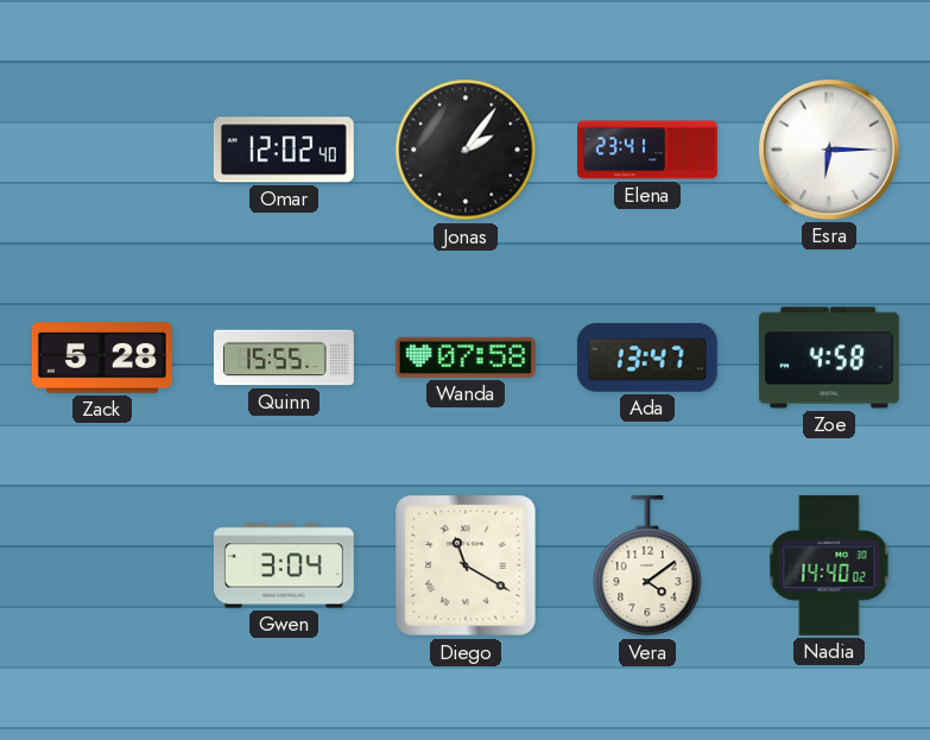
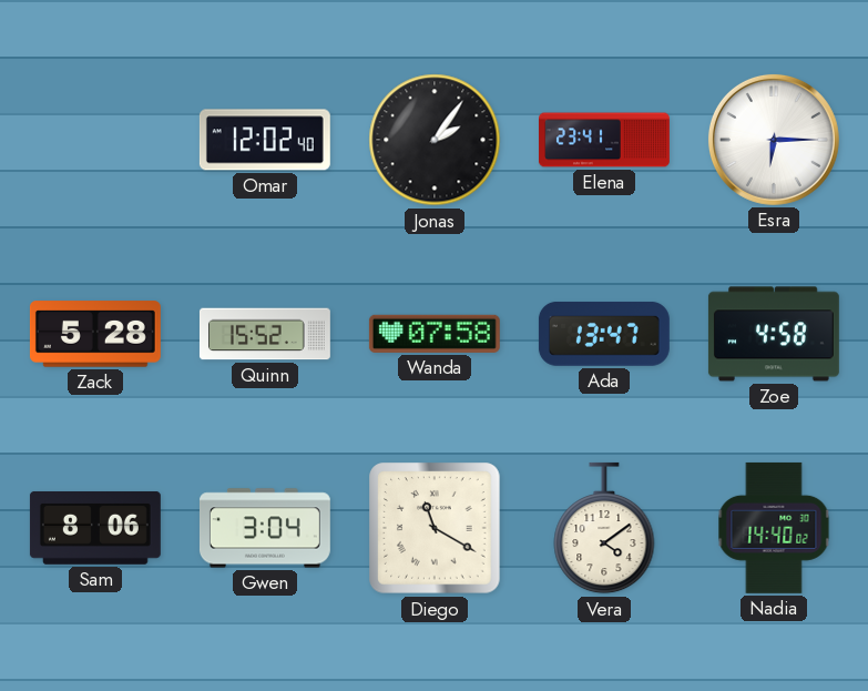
Quinn: 15:55 -> 15:52 (265, 334)
Sam: none -> 8:06 (95, 528)
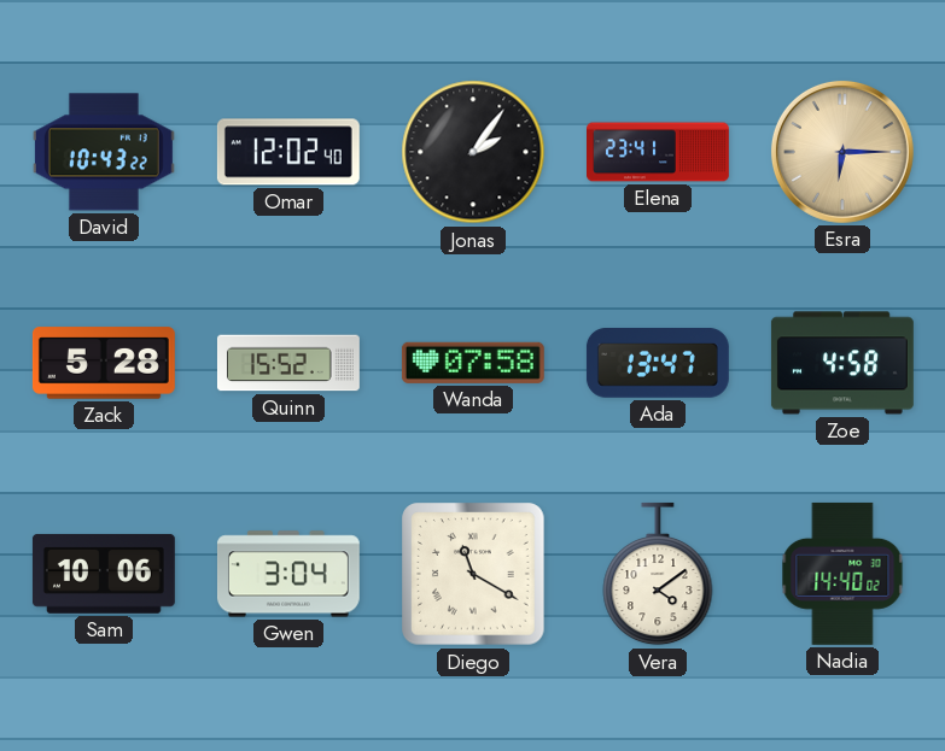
David: none -> 10:43 (104, 152)
Esra dial: white -> champagne (842, 152)
Sam: 8:06 -> 10:06 (104, 574)
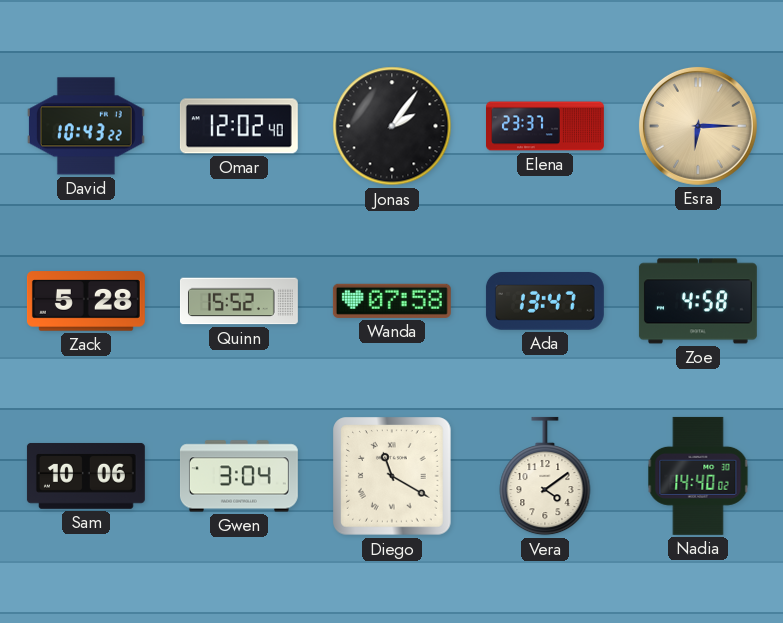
Elena: 23:41 -> 23:37 (546, 126)
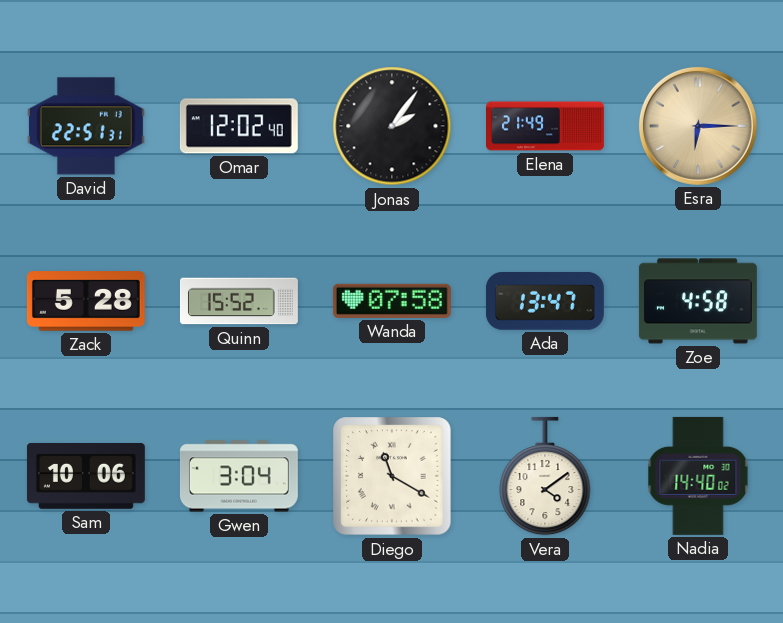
David: 10:43 -> 22:51 (86, 126)
Elena: 23:37 -> 21:49 (546, 126)
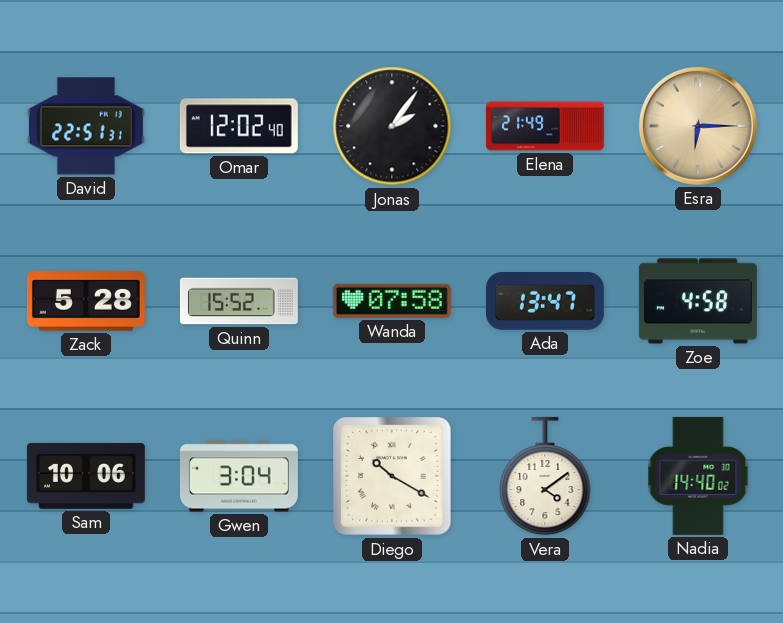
Diego: 11:20 -> 10:20 (392, 476)
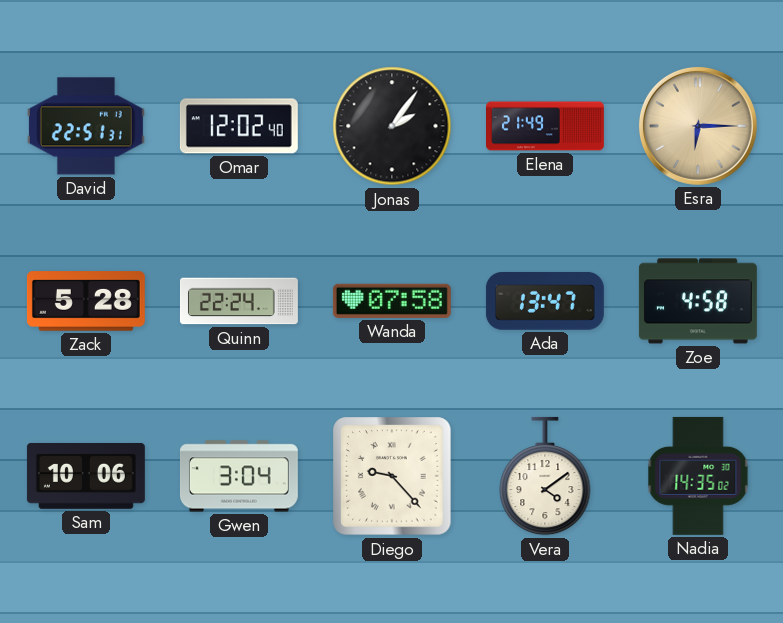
Quinn: 15:52 -> 22:24 (239, 301)
Diego: 10:20 -> 9:23 (392, 476)
Nadia: 14:40 -> 14:35 (698, 476)
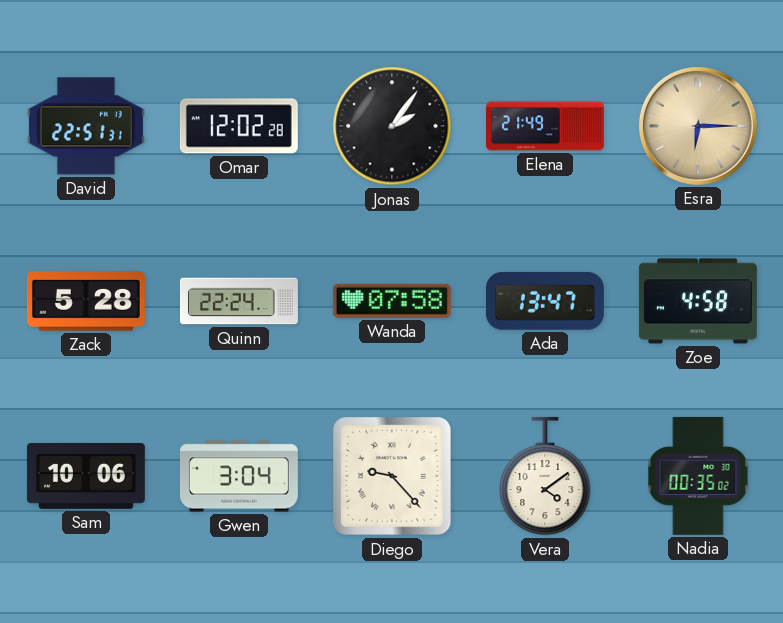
Omar: 12:02:40 -> 12:02:28 (239, 126)
Nadia: 14:35 -> 00:35 (698, 476)
